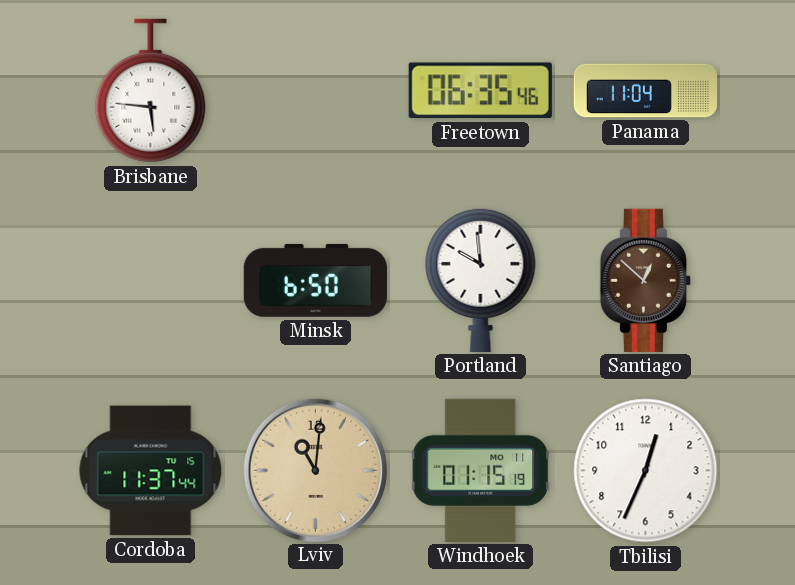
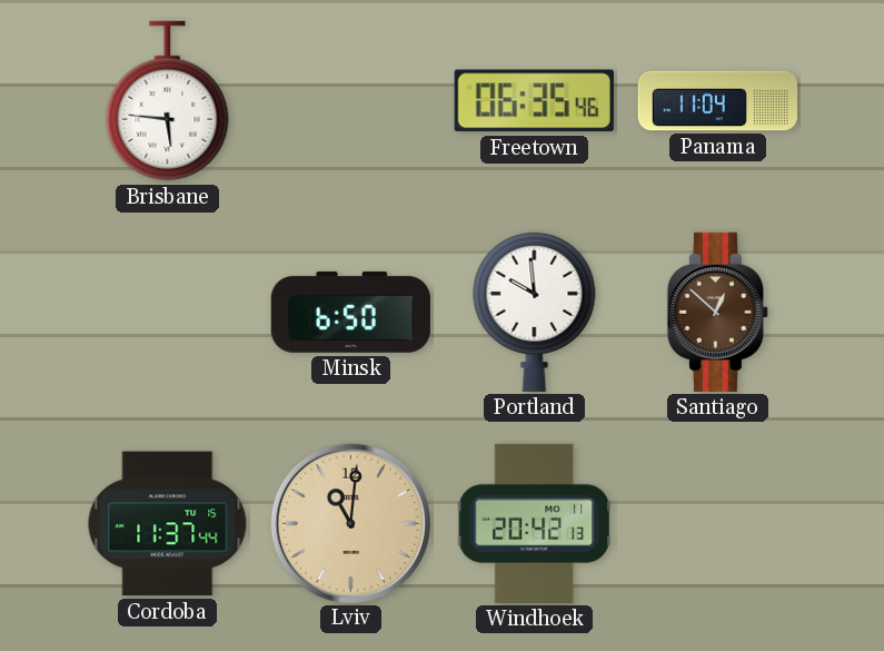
Windhoek: 01:15 -> 20:42 (535, 523)
Tbilisi: 12:34 -> none (646, 471)
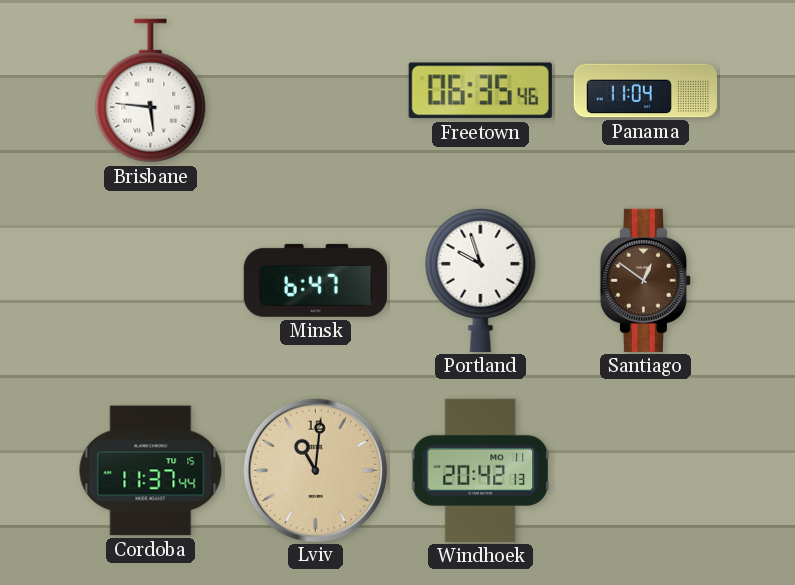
Minsk: 6:50 -> 6:47 (315, 280)
Portland: 9:59 -> 9:57 (481, 280)
Santiago: 12:52 -> 12:51 (645, 280)
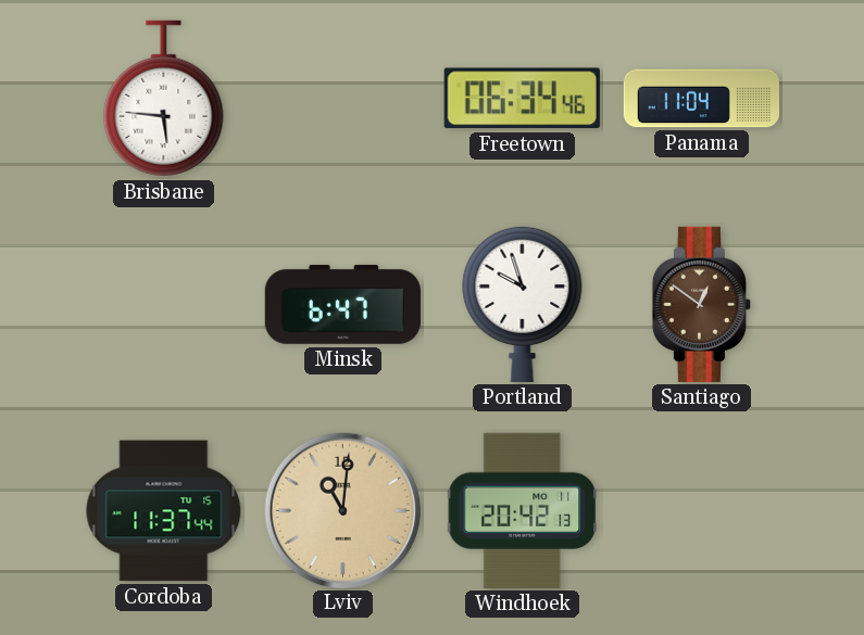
Freetown: 06:35 -> 06:34 (522, 99)
